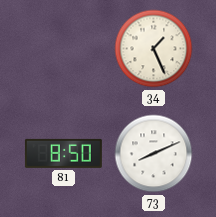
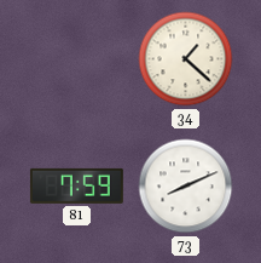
34: 1:26 -> 1:22 (186, 59)
81: 8:50 -> 7:59 (76, 185)
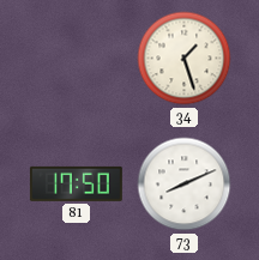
34: 1:22 -> 1:27 (185, 59)
81: 7:59 -> 17:50 (76, 183)
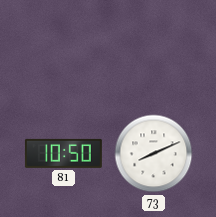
34: 1:27 -> none (185, 59)
81: 17:50 -> 10:50 (63, 153)
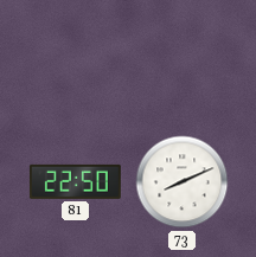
81: 10:50 -> 22:50 (75, 181)
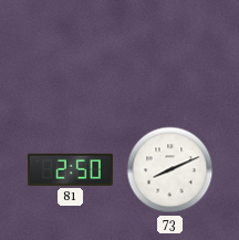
81: 22:50 -> 2:50 (70, 169)
